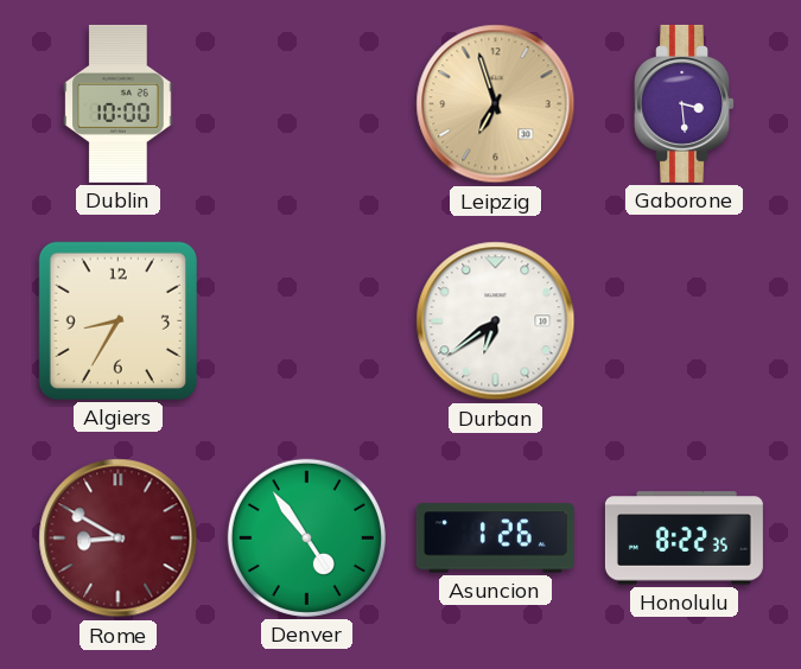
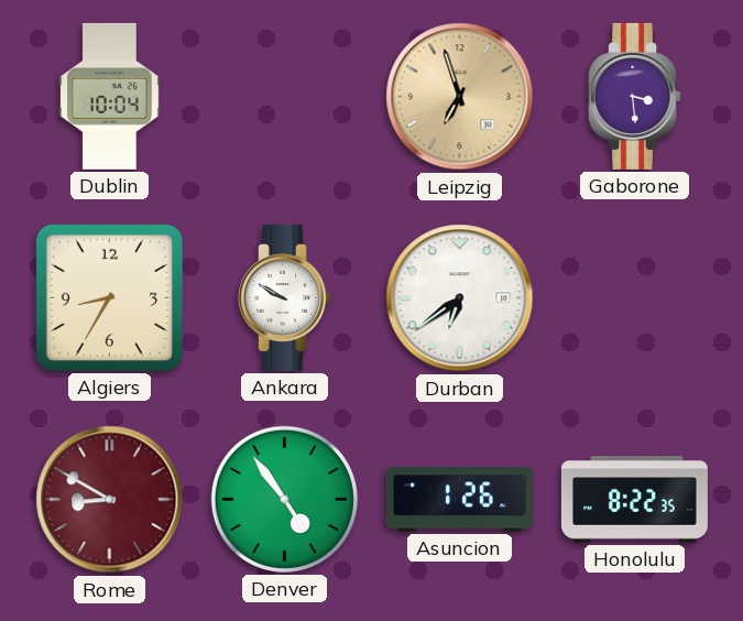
Dublin: 10:00 -> 10:04 (110, 96)
Ankara: none -> 9:50 (285, 297)
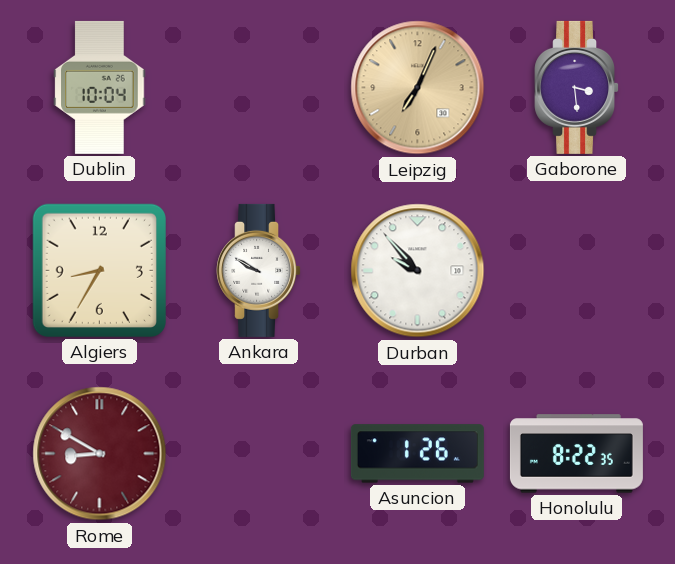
Leipzig: 6:57 -> 7:04 (418, 88)
Durban: 6:39 -> 9:53 (418, 271)
Denver: 4:54 -> none (284, 499)
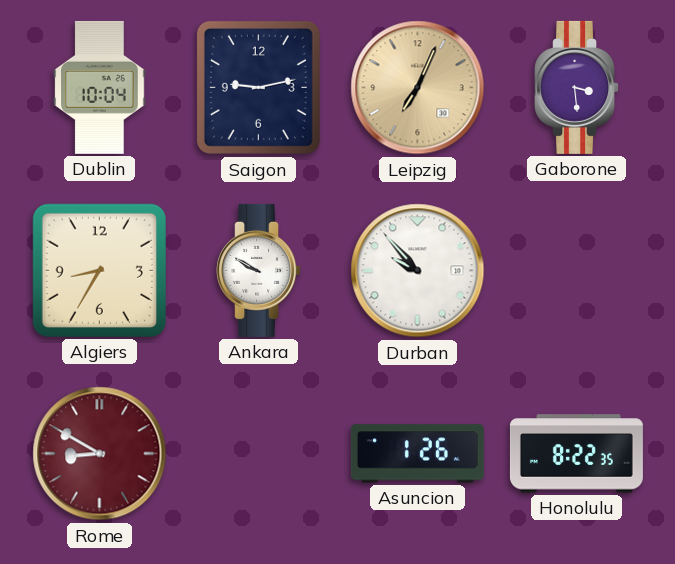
Saigon: none -> 9:13 (258, 87)
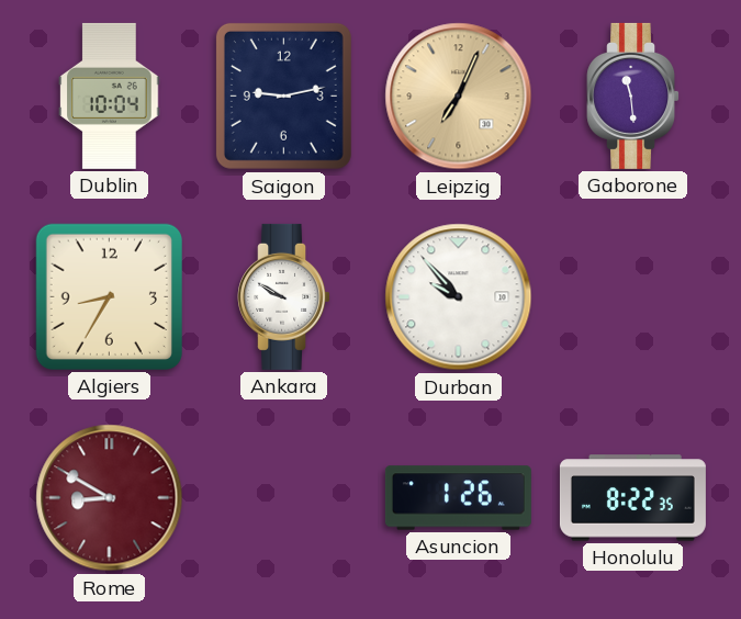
Gaborone: 3:29 -> 11:29 (633, 95)
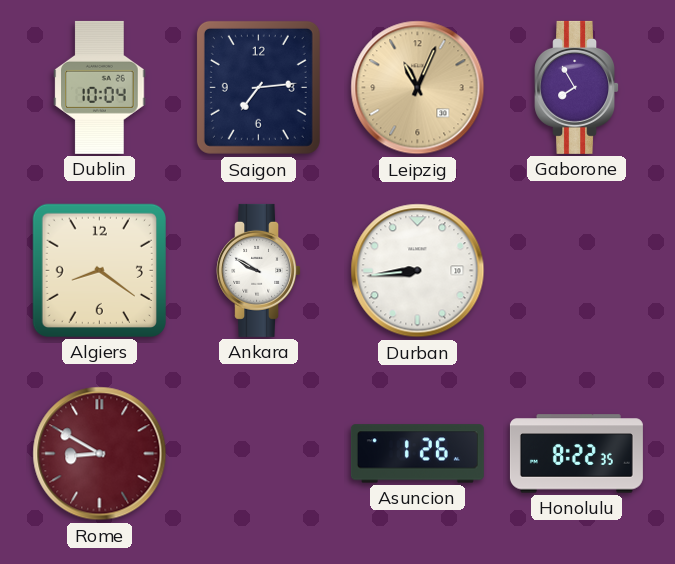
Saigon: 9:13 -> 7:14 (258, 87)
Leipzig: 7:04 -> 11:04 (418, 88)
Gaborone: 11:29 -> 7:55 (577, 87)
Algiers: 8:35 -> 8:21 (99, 270)
Durban: 9:53 -> 8:44 (418, 271)
